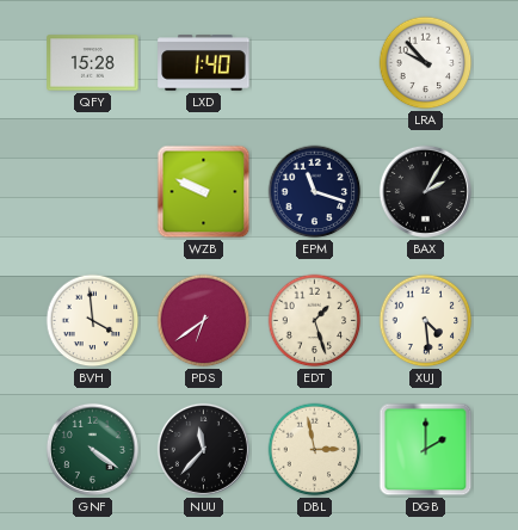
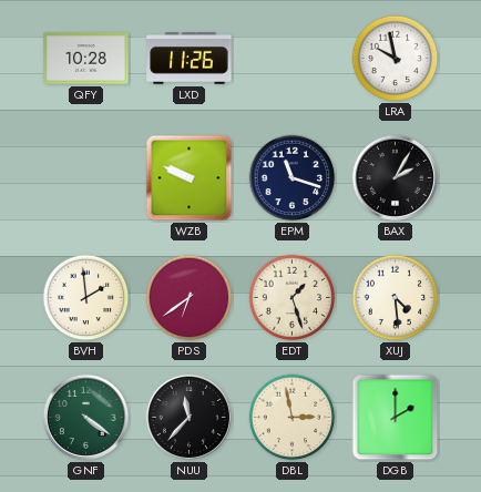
QFY: 15:28 -> 10:28 (86, 59)
LXD: 1:40 -> 11:26 (190, 59)
LRA: 9:53 -> 9:58 (396, 59)
BVH: 3:59 -> 1:59 (86, 298)
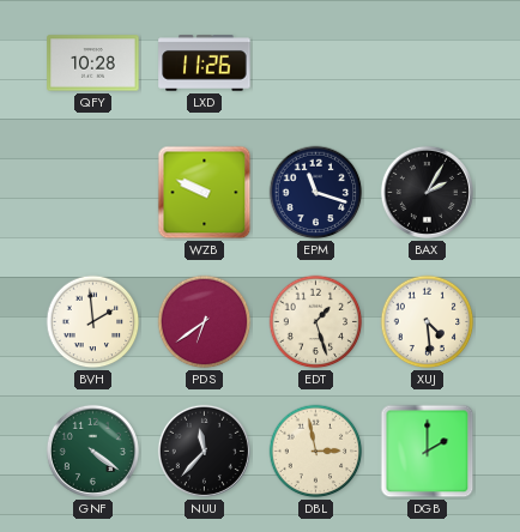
LRA: 9:58 -> none (396, 59)
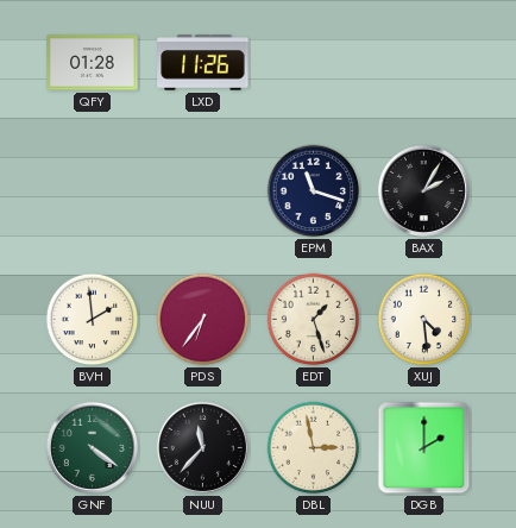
QFY: 10:28 -> 01:28 (93, 63)
WZB: 9:49 -> none (205, 193)
PDS: 6:39 -> 6:36 (203, 320)
